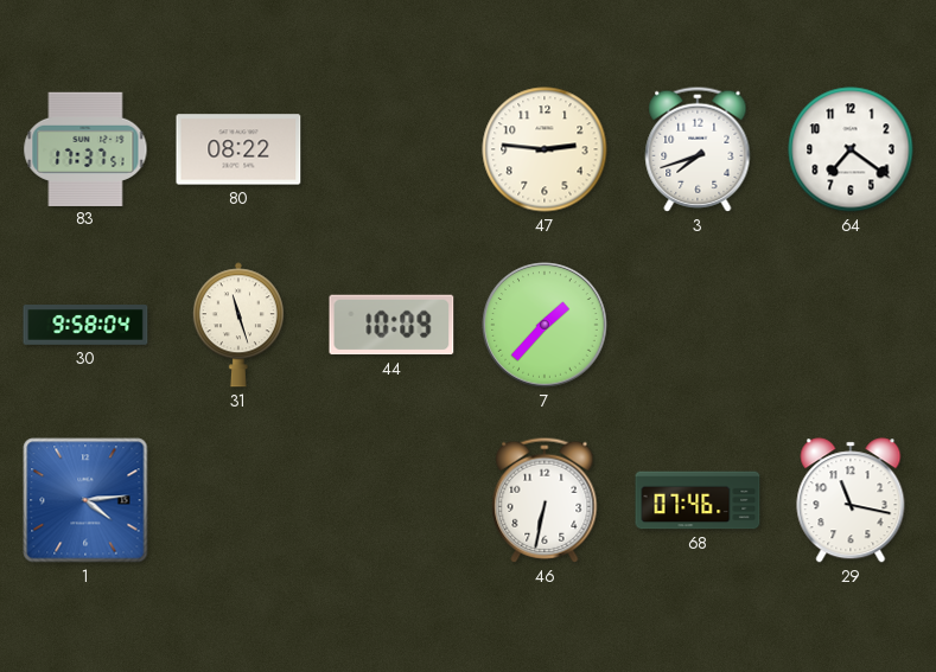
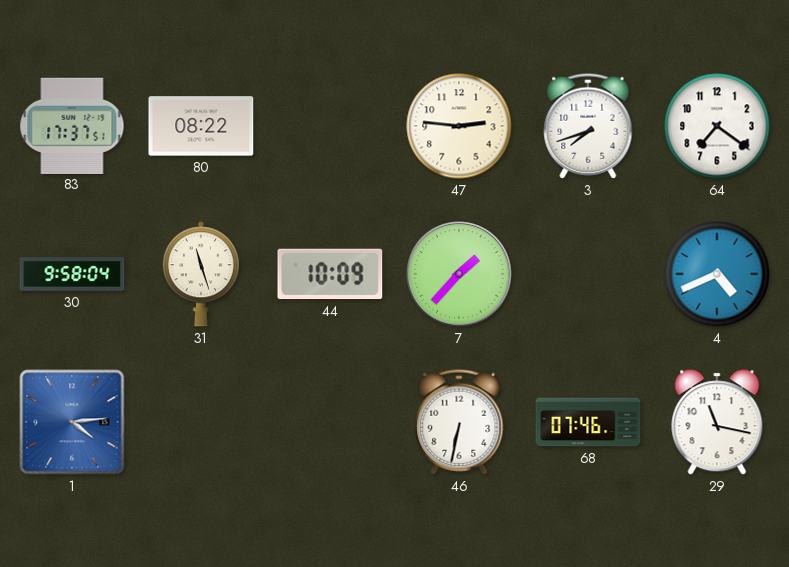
4: none -> 4:41 (717, 274)
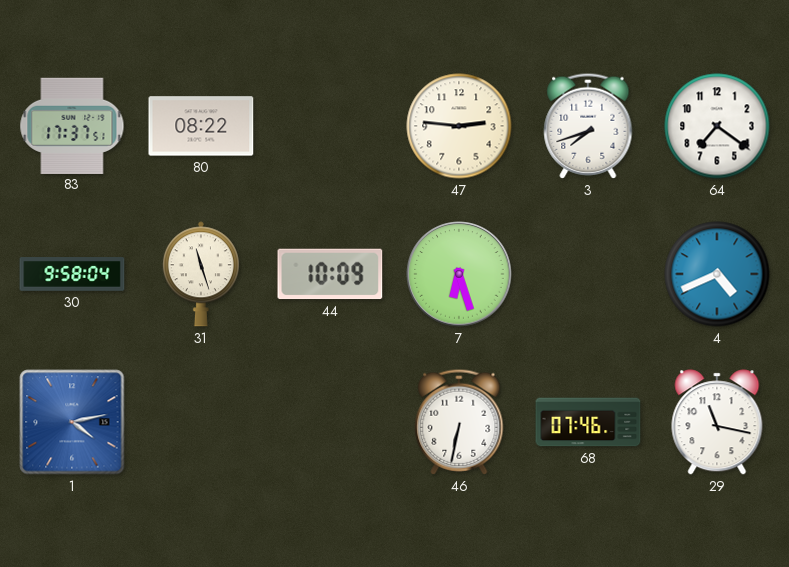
7: 1:37 -> 6:27 (459, 274)
1: 4:14 -> 4:13 (72, 422)
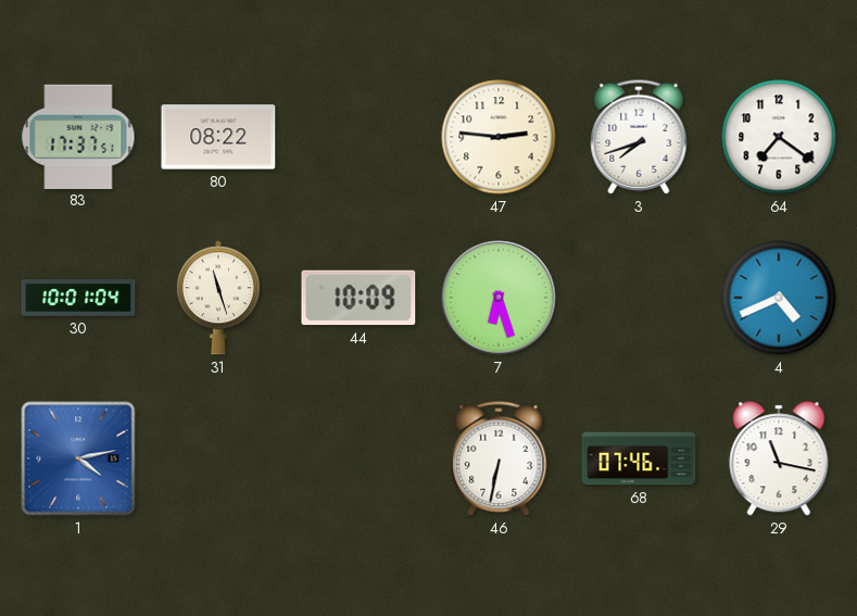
30: 9:58 -> 10:01 (78, 298)
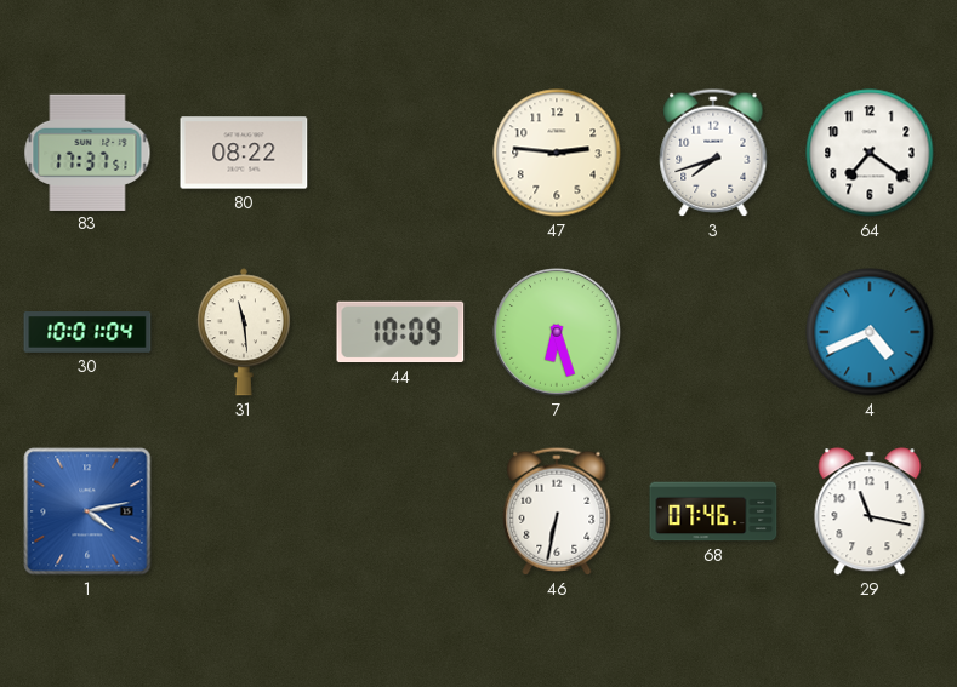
31: 11:27 -> 11:29 (244, 332)
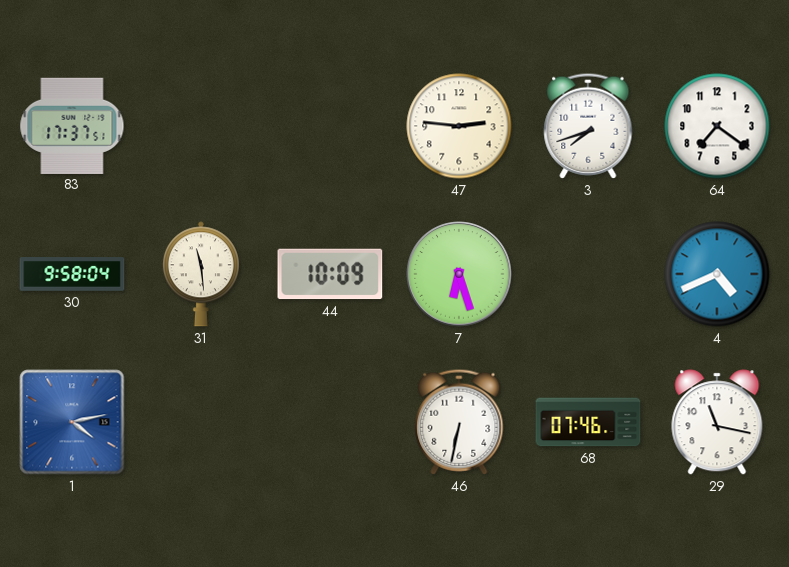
80: 08:22 -> none (244, 153)
30: 10:01 -> 9:58 (72, 274)
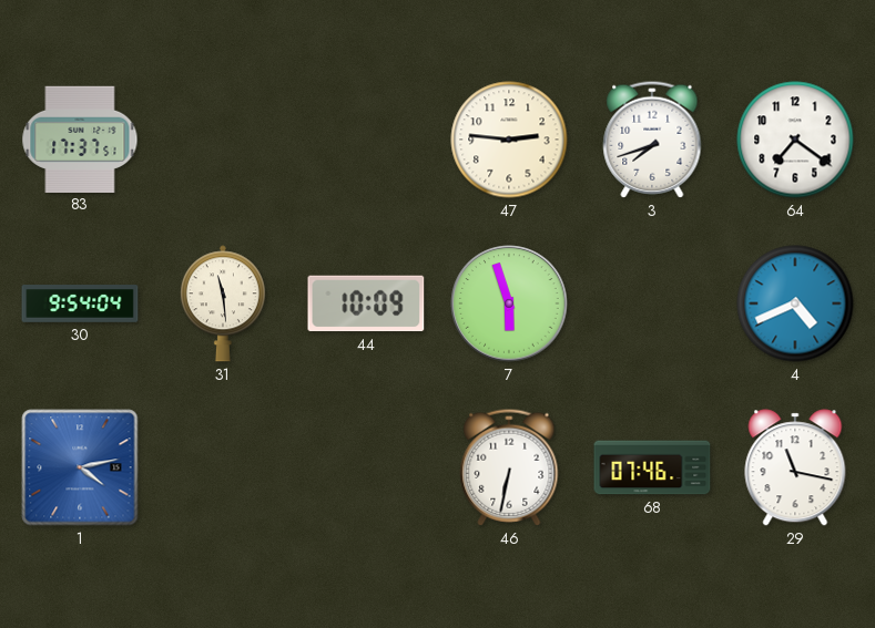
30: 9:58 -> 9:54 (80, 303)
7: 6:27 -> 5:57 (509, 303)
